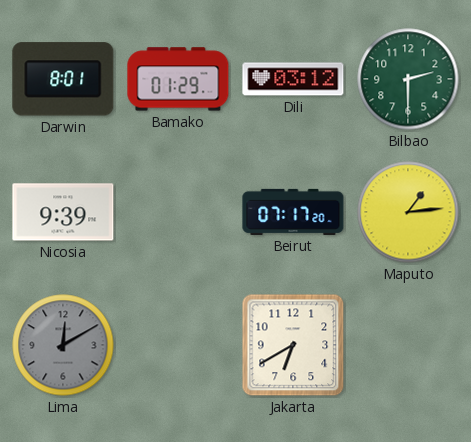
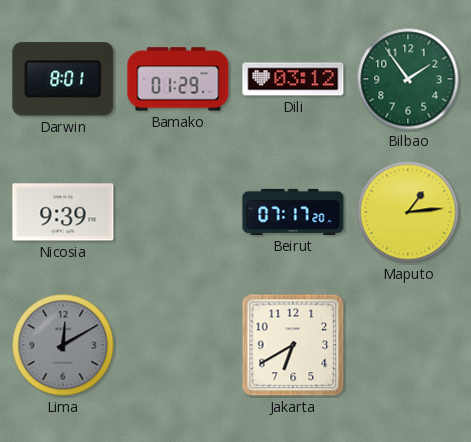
Bilbao: 2:30 -> 1:54 (408, 79)
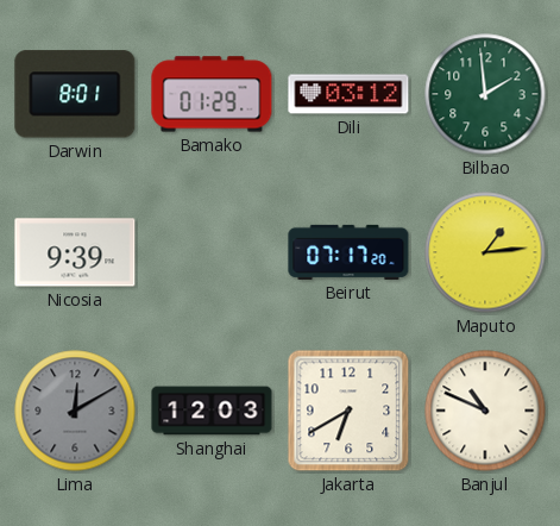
Bilbao: 1:54 -> 1:59 (485, 94)
Shanghai: none -> 12:03 (212, 411)
Banjul: none -> 10:49 (485, 411)
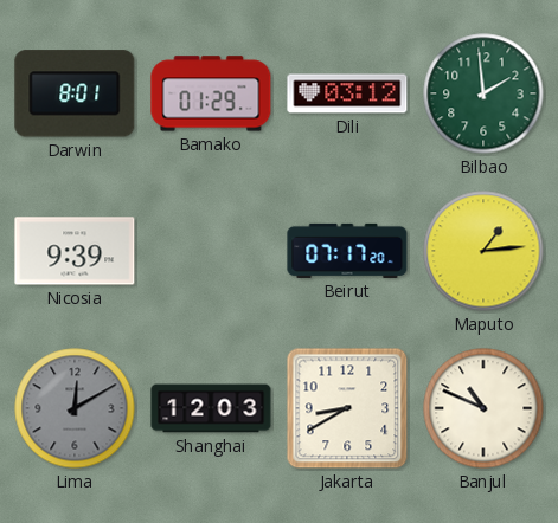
Jakarta: 6:40 -> 8:40 (347, 408)
